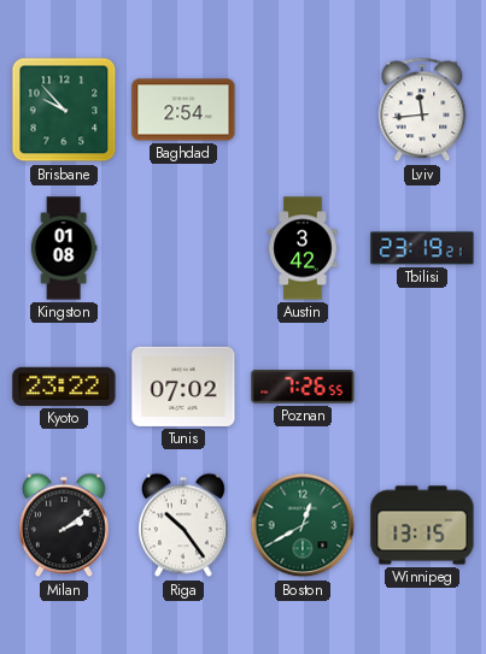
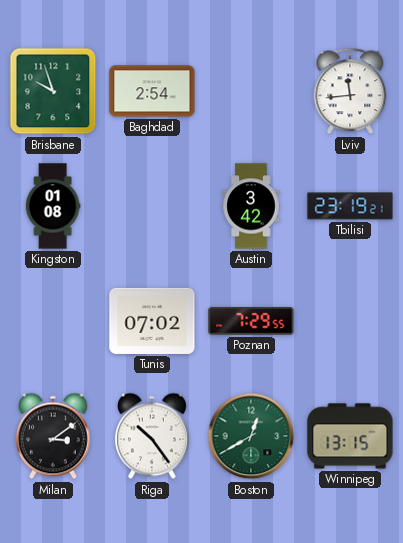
Brisbane: 9:53 -> 9:57 (53, 91)
Kyoto: 23:22 -> none (64, 387)
Poznan: 7:26 -> 7:29 (251, 321)
Milan: 2:09 -> 3:09 (54, 436)
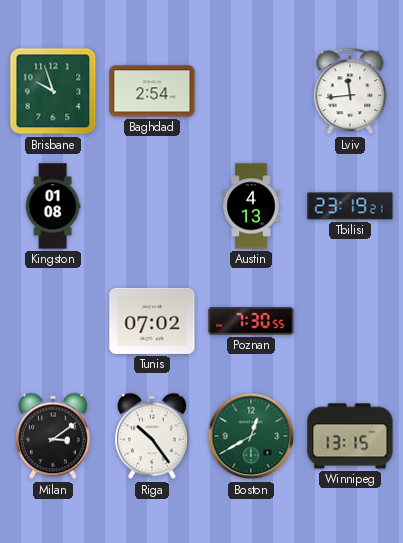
Austin: 3:42 -> 4:13 (251, 206)
Poznan: 7:29 -> 7:30 (251, 321)
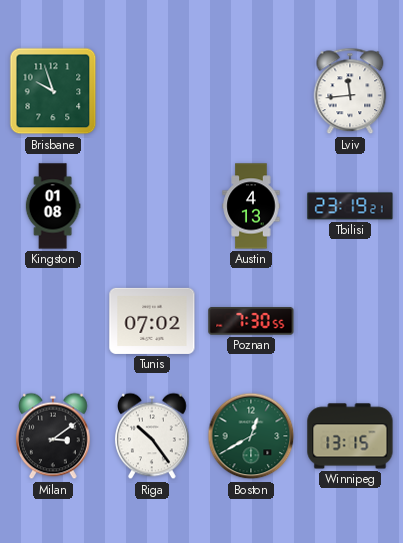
Baghdad: 2:54 -> none (152, 91)
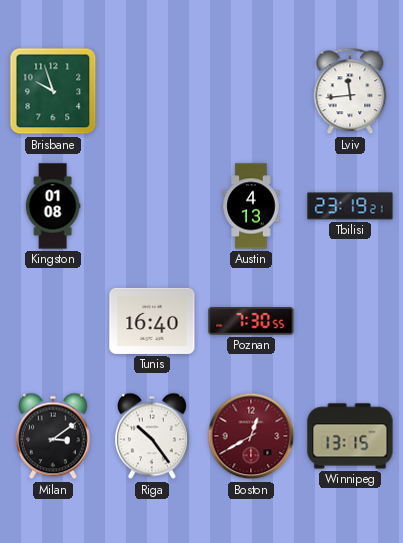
Tunis: 07:02 -> 16:40 (152, 321)
Boston dial: green -> burgundy (251, 436)
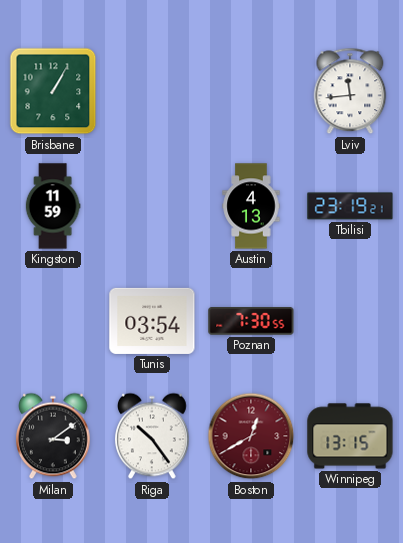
Brisbane: 9:57 -> 1:05 (53, 91)
Kingston: 01:08 -> 11:59 (53, 206)
Tunis: 16:40 -> 03:54 (152, 321)
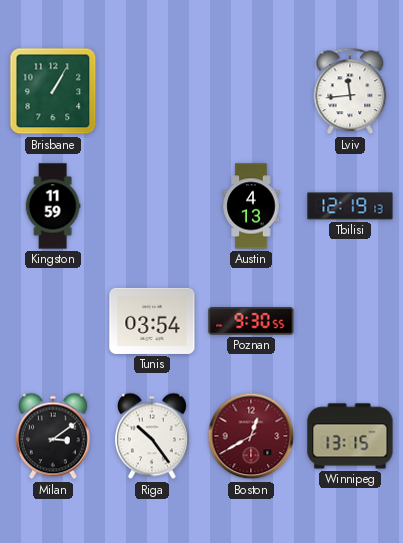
Tbilisi: 23:19 -> 12:19 (350, 206)
Poznan: 7:30 -> 9:30 (251, 321)
